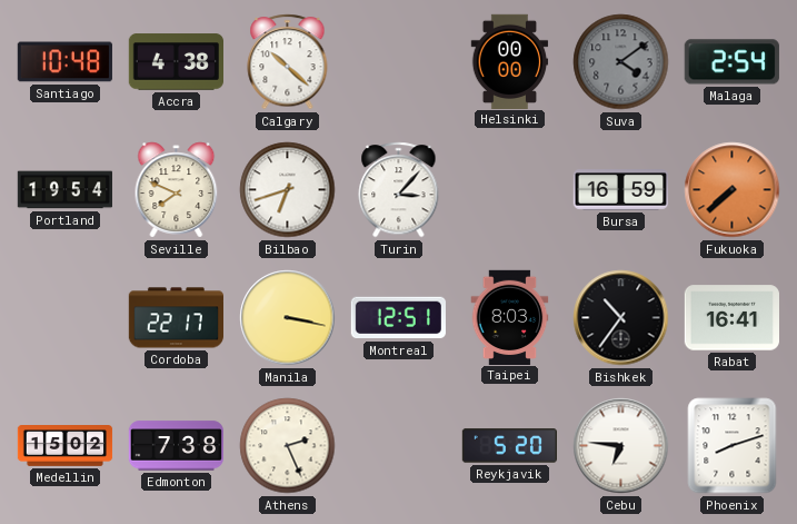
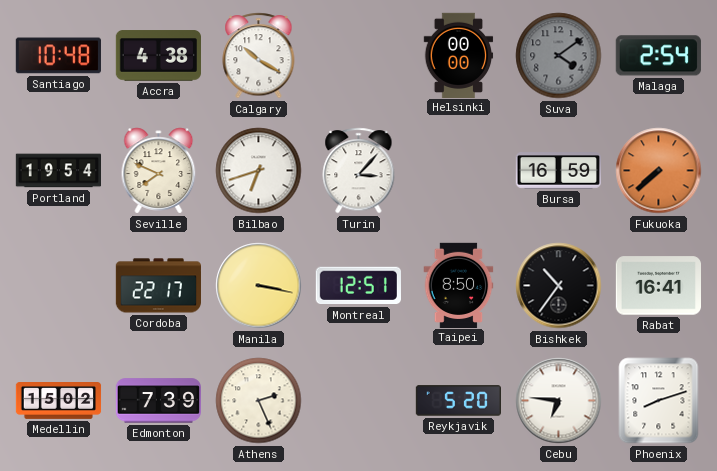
Calgary: 10:22 -> 10:20 (259, 56)
Taipei: 8:03 -> 8:50 (459, 285)
Edmonton: 7:38 -> 7:39 (159, 401)
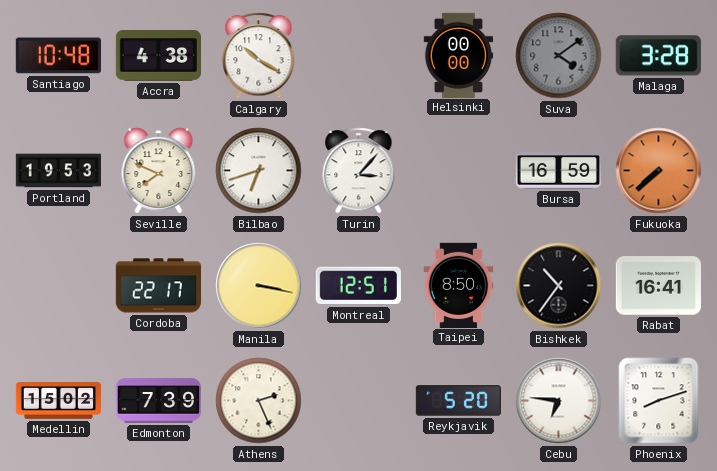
Malaga: 2:54 -> 3:28 (658, 56)
Portland: 19:54 -> 19:53 (58, 171)
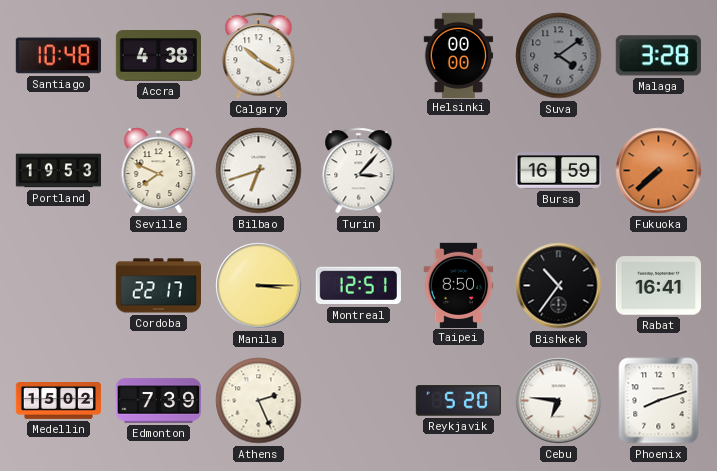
Manila: 3:17 -> 3:15 (259, 286)
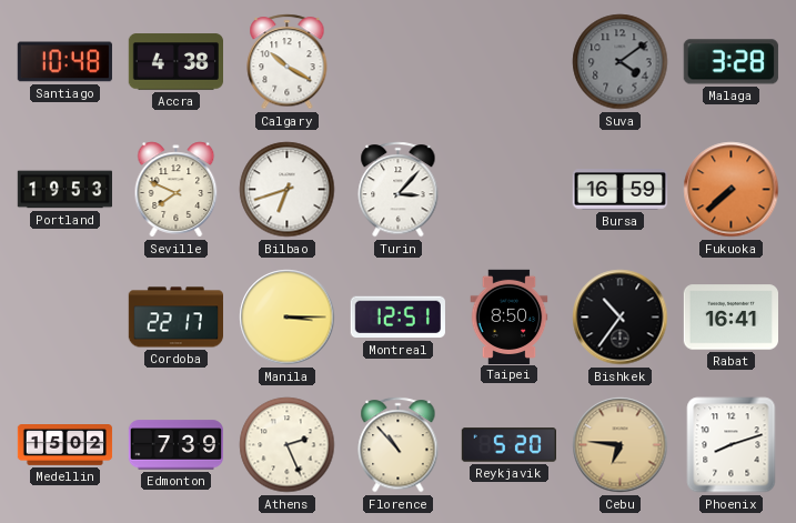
Helsinki: 00:00 -> none (459, 55)
Florence: none -> 10:53 (399, 445)
Cebu dial: white -> champagne (621, 445)
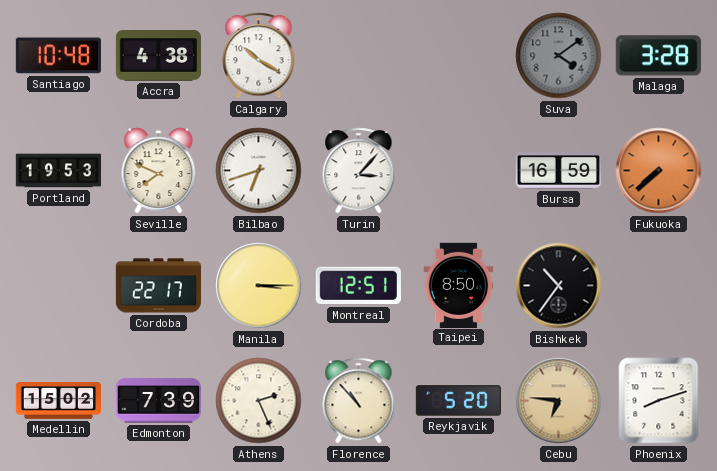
Rabat: 16:41 -> none (730, 318)
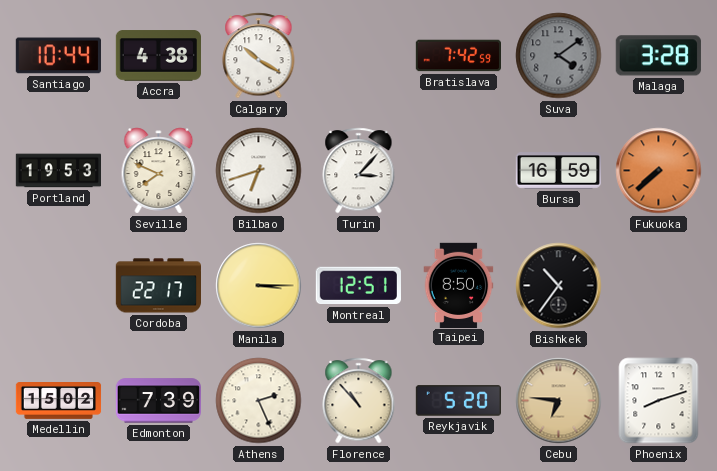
Santiago: 10:48 -> 10:44 (58, 56)
Bratislava: none -> 7:42 (459, 56)
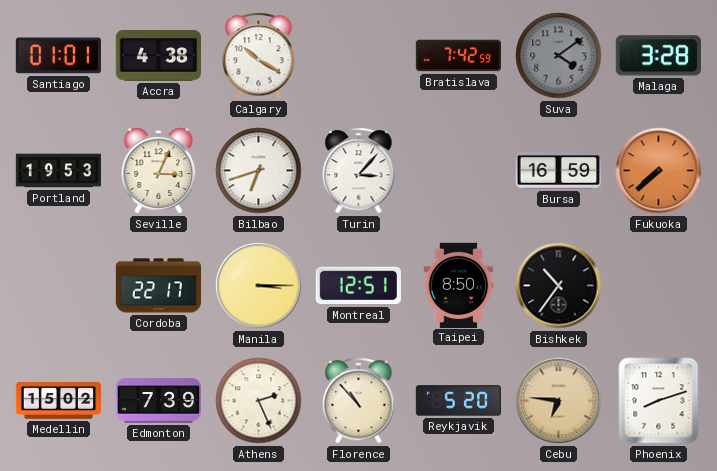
Santiago: 10:44 -> 01:01 (58, 56)
Seville: 7:49 -> 3:04 (159, 171)
